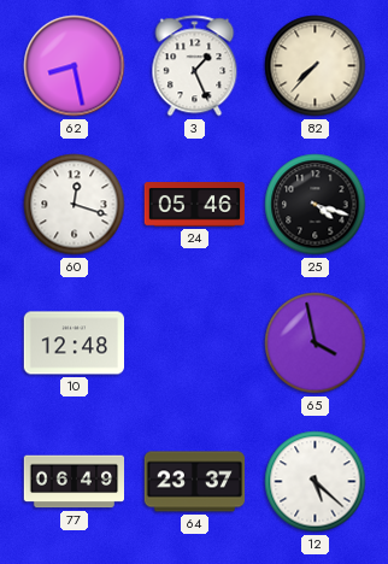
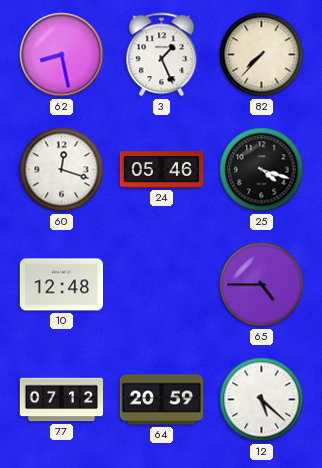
65: 3:58 -> 4:45 (262, 285)
77: 06:49 -> 07:12 (62, 400)
64: 23:37 -> 20:59 (162, 400)
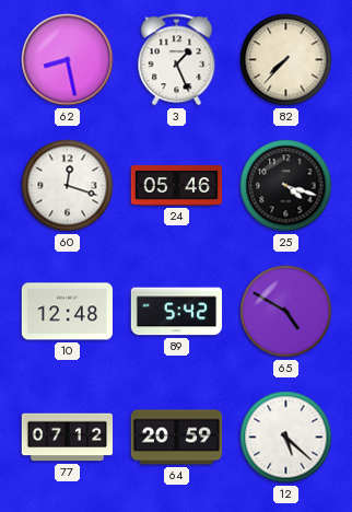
89: none -> 5:42 (176, 312)
65: 4:45 -> 4:50 (286, 312)
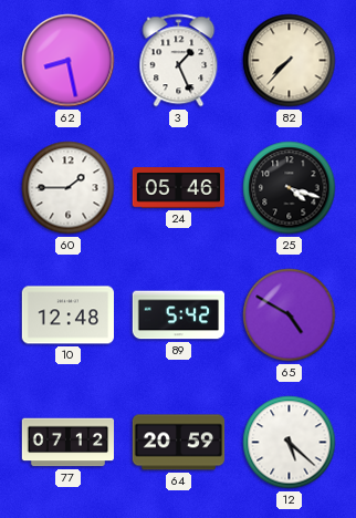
60: 12:18 -> 1:45 (69, 188)
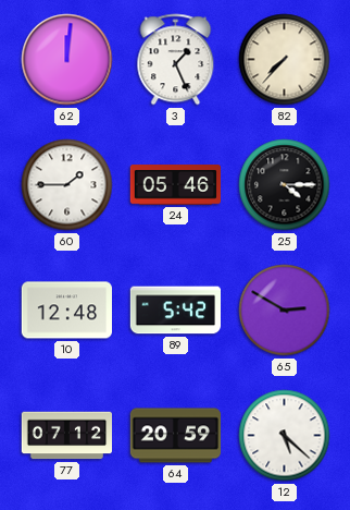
62: 8:28 -> 12:01 (67, 60)
25: 4:18 -> 4:15 (285, 185)
65: 4:50 -> 2:50 (285, 311)
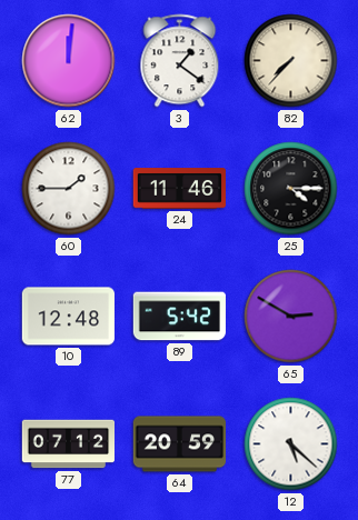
3: 1:26 -> 1:21 (180, 61)
24: 05:46 -> 11:46 (179, 189)
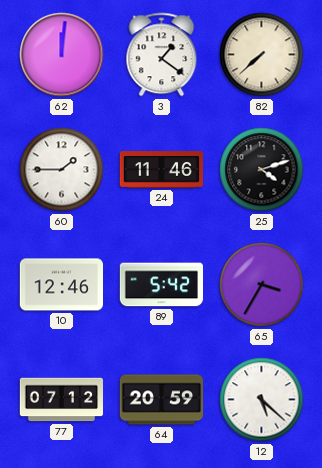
82: 7:37 -> 7:38 (262, 55)
25: 4:15 -> 4:12 (262, 170)
10: 12:48 -> 12:46 (61, 285)
65: 2:50 -> 3:35 (262, 285)
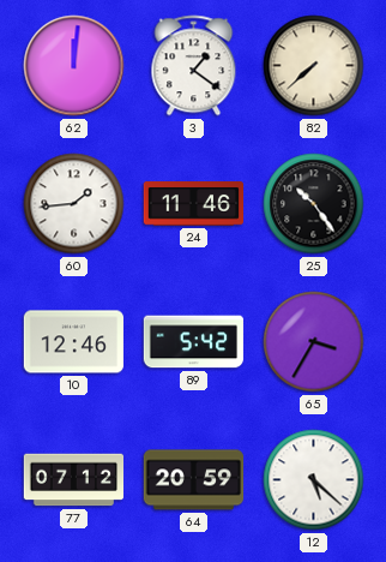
60: 1:45 -> 1:44 (74, 204)
25: 4:12 -> 10:24 (314, 204)
